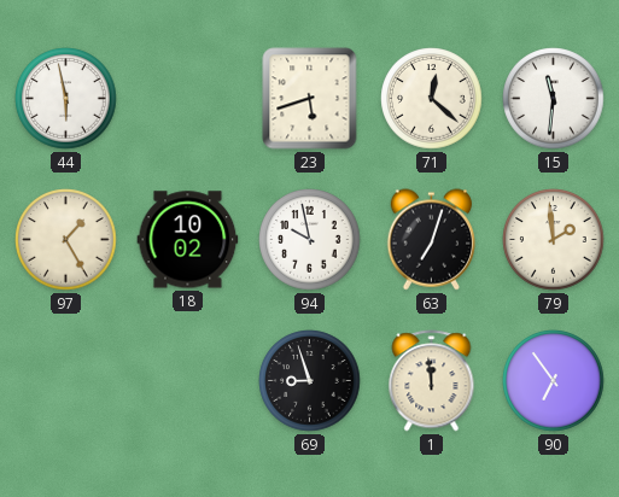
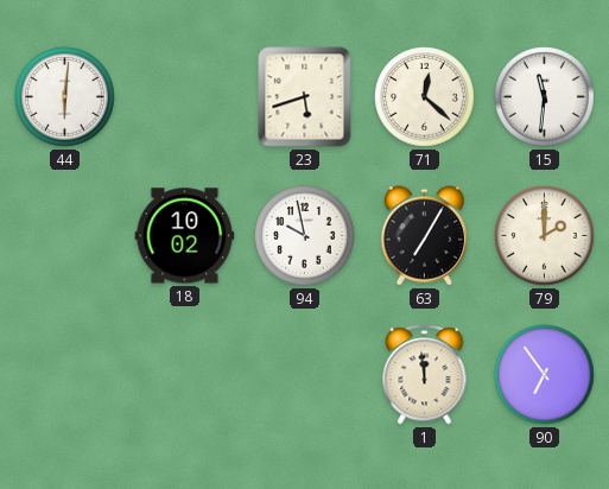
44: 5:58 -> 6:01 (65, 97)
97: 1:25 -> none (66, 240)
63: 7:03 -> 7:05 (425, 236)
79: 1:59 -> 2:00 (545, 236)
69: 8:57 -> none (310, 381)
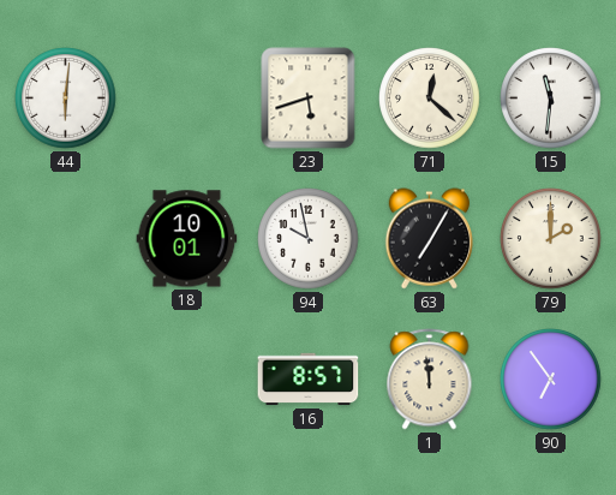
18: 10:02 -> 10:01 (187, 239)
16: none -> 8:57 (309, 380)
